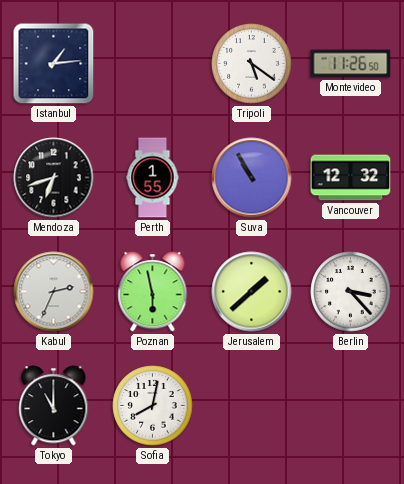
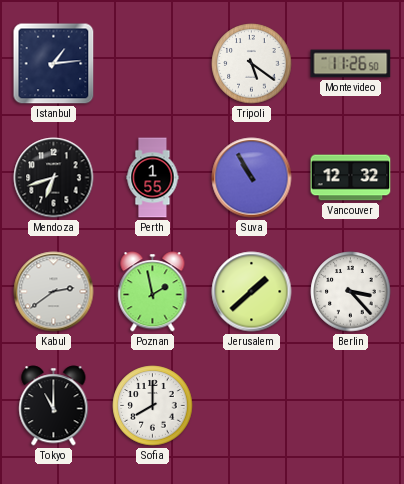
Kabul: 2:34 -> 2:39 (54, 292)
Poznan: 5:58 -> 1:58 (153, 292)
Sofia: 8:02 -> 8:00 (153, 406)
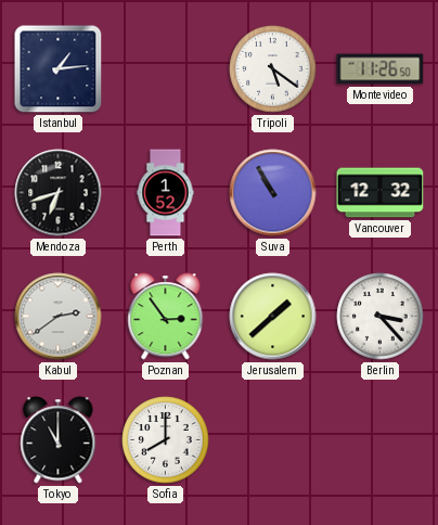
Perth: 1:55 -> 1:52 (166, 193)
Poznan: 1:58 -> 2:54 (166, 317)
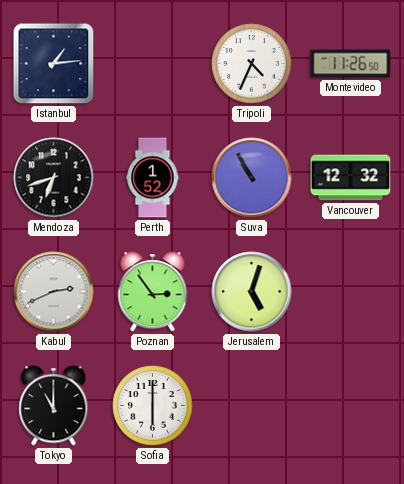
Tripoli: 5:21 -> 4:34 (252, 64)
Kabul: 2:39 -> 2:41 (54, 292)
Jerusalem: 1:38 -> 5:03 (252, 292)
Berlin: 3:23 -> none (381, 317)
Sofia: 8:00 -> 6:00 (153, 406)
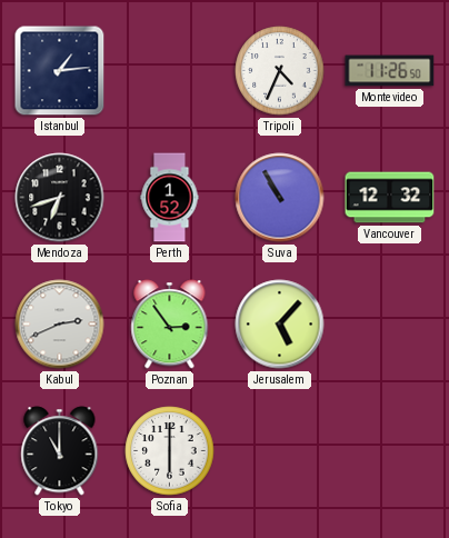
Jerusalem: 5:03 -> 5:07 (280, 325)
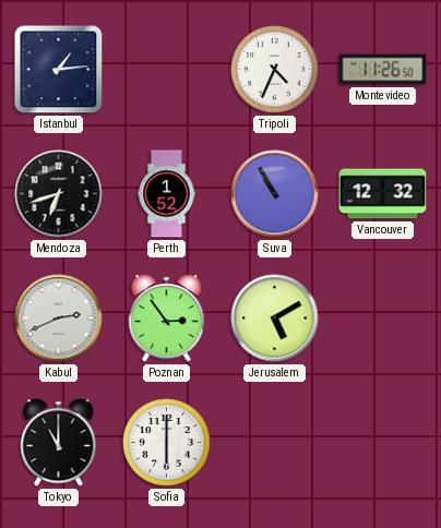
Jerusalem: 5:07 -> 5:10 (275, 319)
